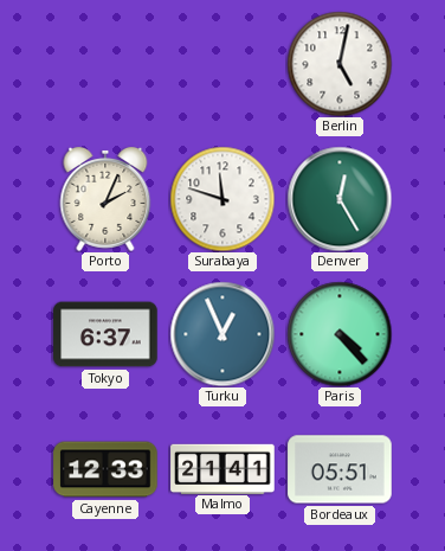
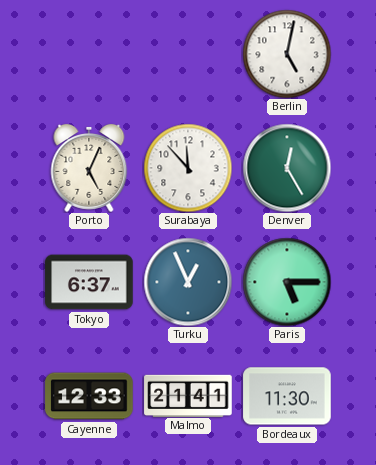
Porto: 2:04 -> 5:04 (89, 168)
Surabaya: 11:48 -> 11:53 (188, 168)
Paris: 4:23 -> 5:15 (287, 282)
Bordeaux: 05:51 -> 11:30 (287, 396)
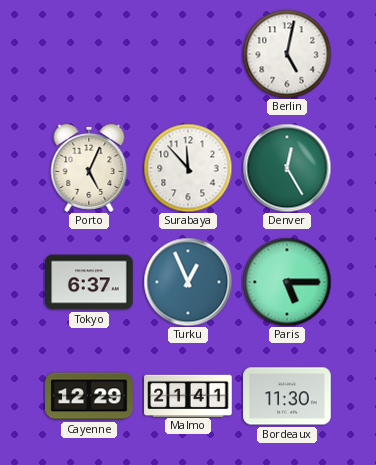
Cayenne: 12:33 -> 12:29 (89, 396)
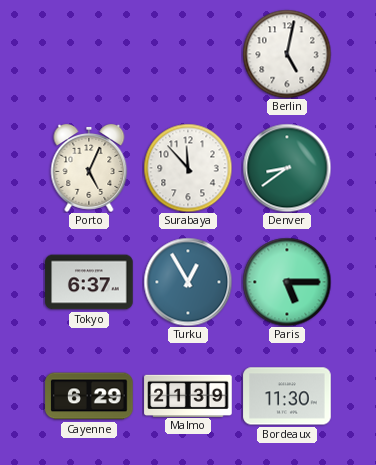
Denver: 12:25 -> 8:39 (287, 168)
Turku: 12:56 -> 12:55 (188, 282)
Cayenne: 12:29 -> 6:29 (89, 396)
Malmo: 21:41 -> 21:39 (188, 395)
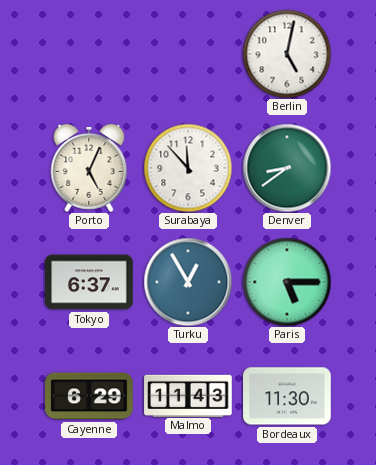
Malmo: 21:39 -> 11:43 (188, 395)
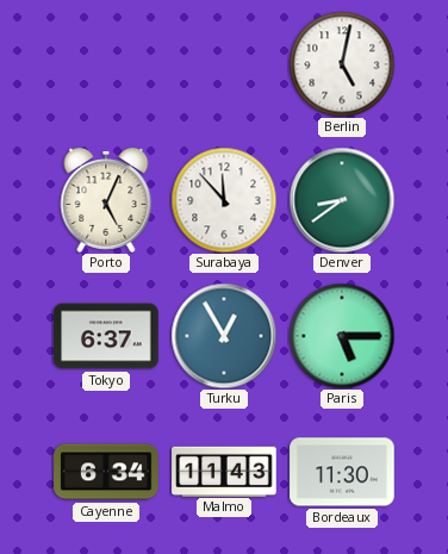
Cayenne: 6:29 -> 6:34 (106, 472)
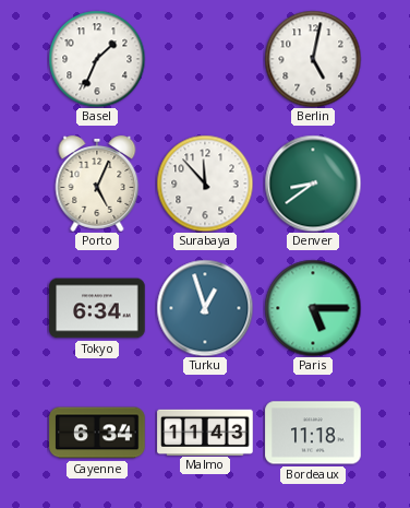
Basel: none -> 1:34 (97, 59)
Tokyo: 6:37 -> 6:34 (97, 308)
Turku: 12:55 -> 12:57 (205, 308)
Bordeaux: 11:30 -> 11:18 (313, 433)
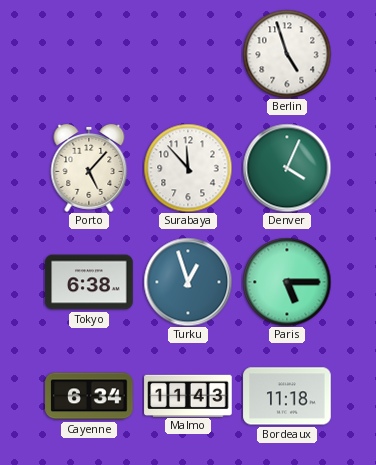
Basel: 1:34 -> none (97, 59)
Berlin: 5:02 -> 4:57 (287, 54)
Porto: 5:04 -> 5:07 (89, 168)
Denver: 8:39 -> 4:04 (287, 168)
Tokyo: 6:34 -> 6:38 (89, 282)
